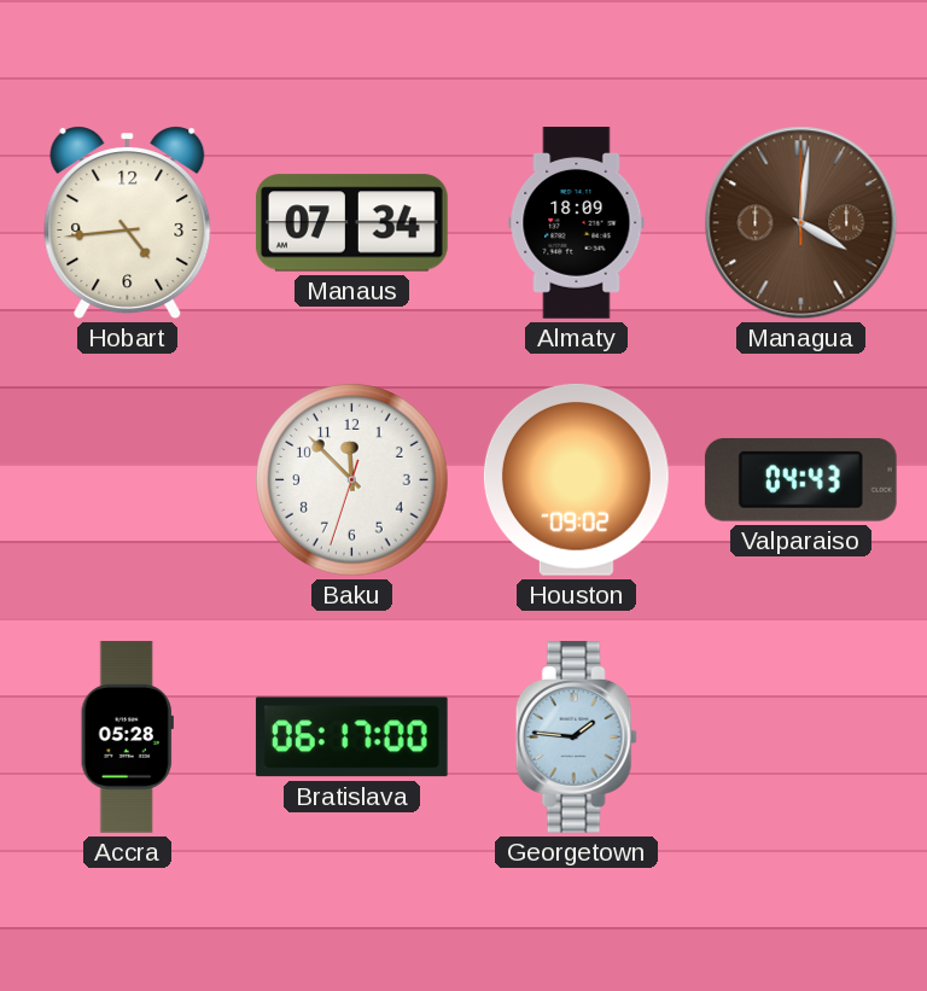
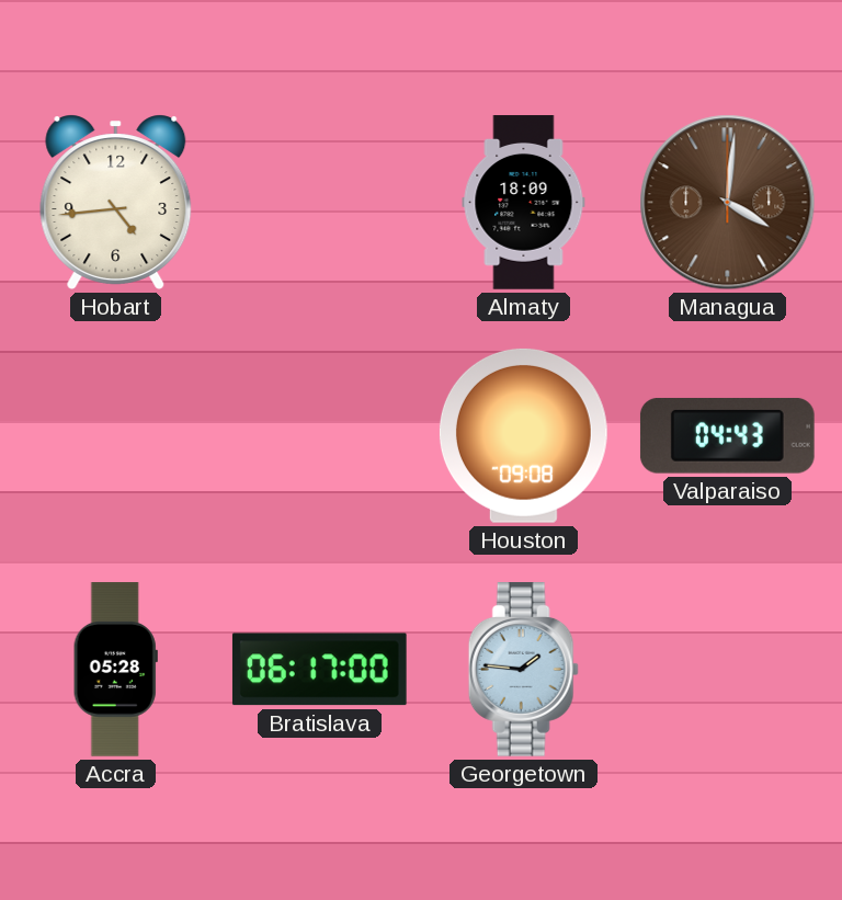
Manaus: 07:34 -> none (351, 223)
Baku: 11:52 -> none (352, 480)
Houston: 09:02 -> 09:08 (523, 435)
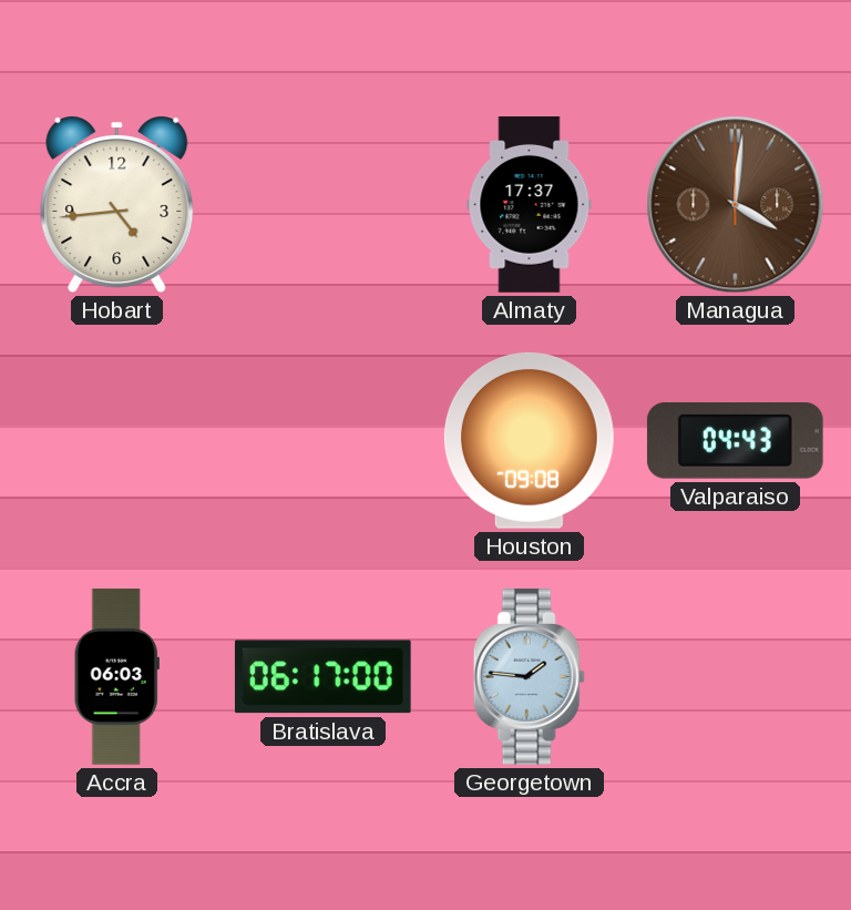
Almaty: 18:09 -> 17:37 (530, 205)
Accra: 05:28 -> 06:03 (116, 677)
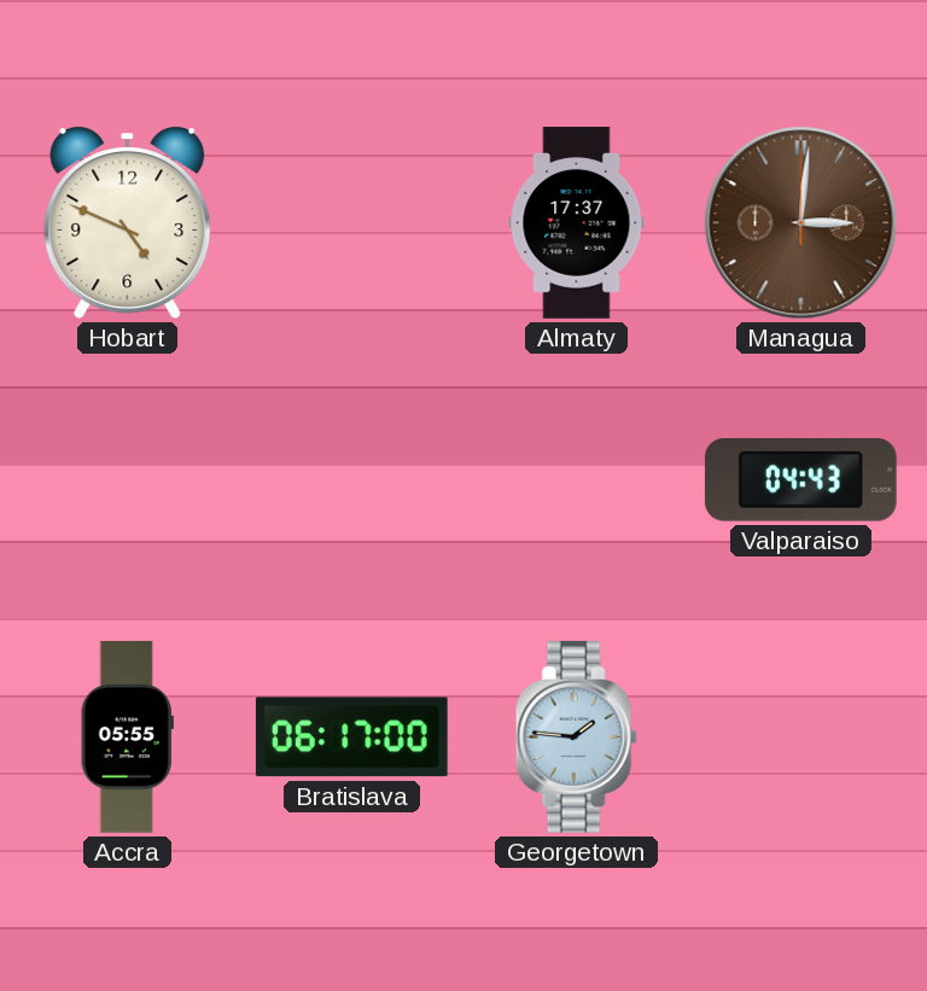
Hobart: 4:44 -> 4:49 (128, 222)
Managua: 4:01 -> 3:01 (801, 223)
Houston: 09:08 -> none (529, 440)
Accra: 06:03 -> 05:55 (127, 738)
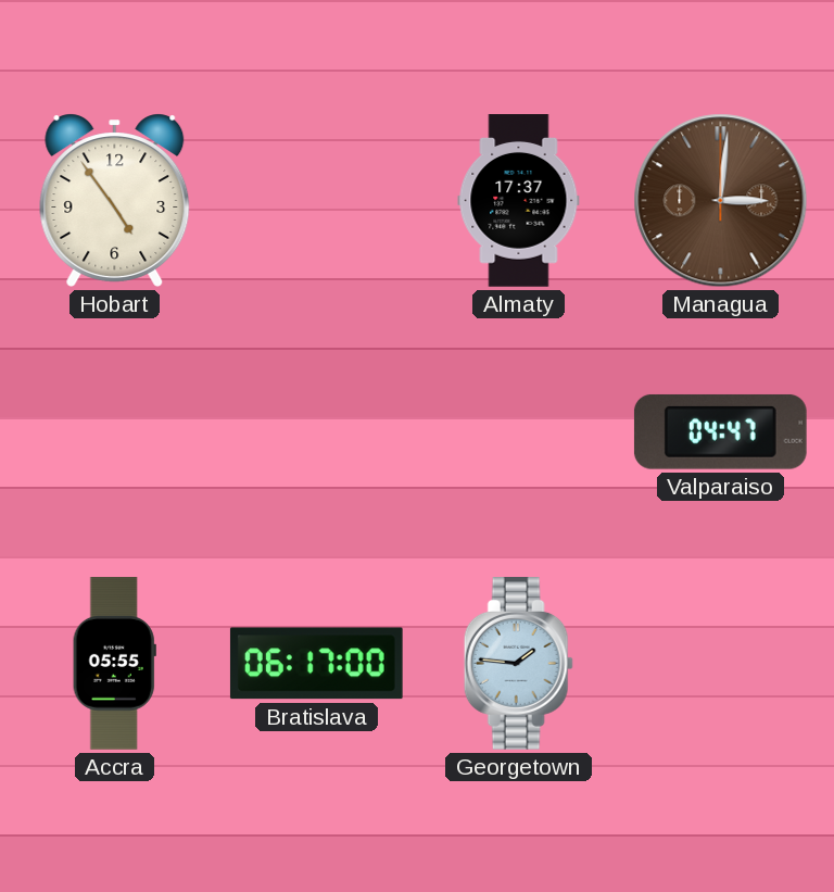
Hobart: 4:49 -> 4:54 (115, 200)
Valparaiso: 04:43 -> 04:47 (720, 432)
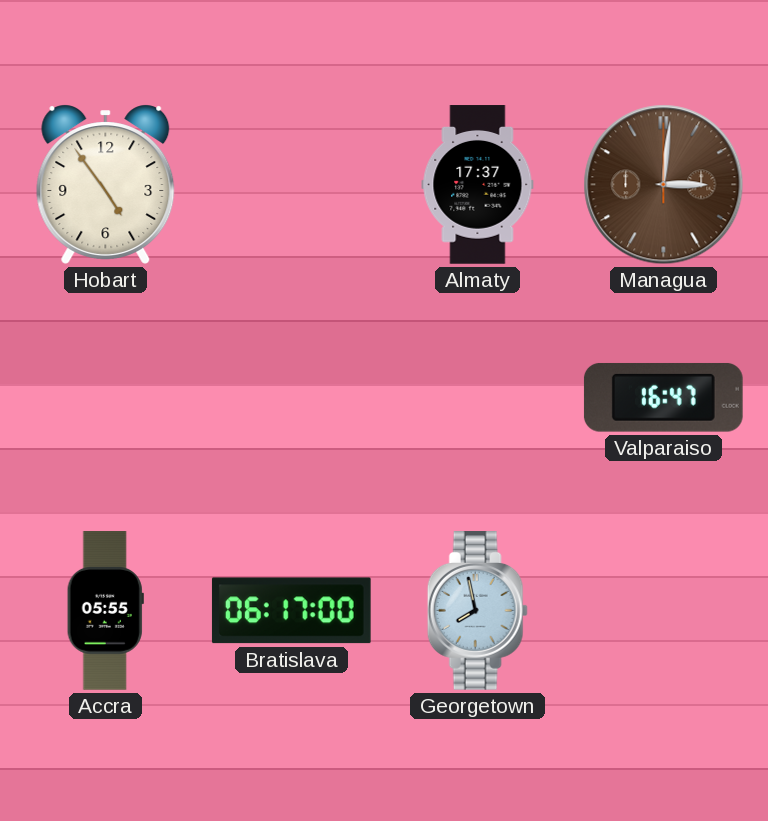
Valparaiso: 04:47 -> 16:47 (663, 398)
Georgetown: 1:46 -> 7:58 (477, 611)
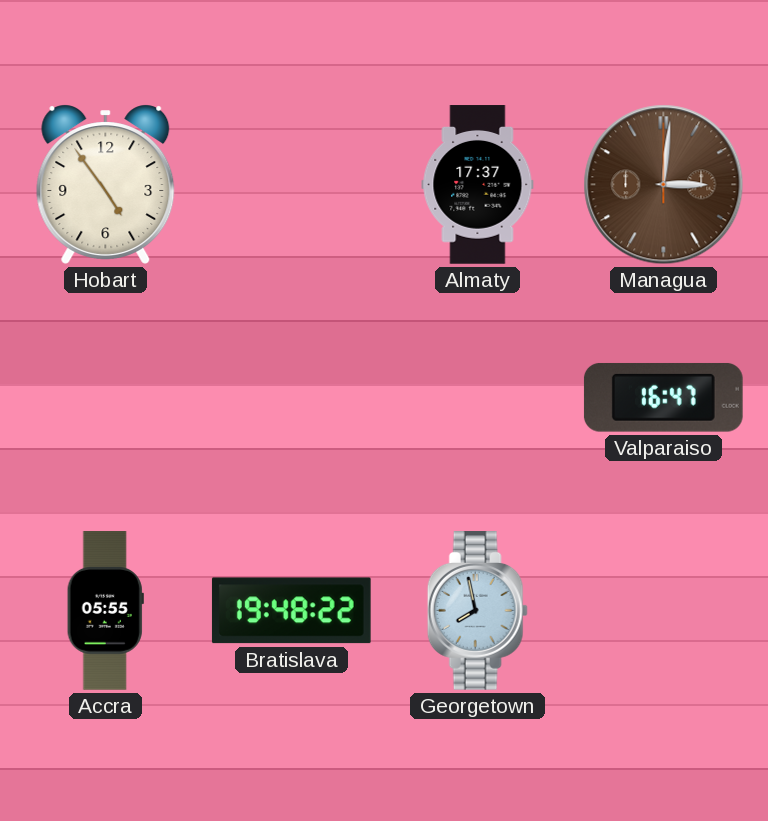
Bratislava: 06:17 -> 19:48 (291, 611)
